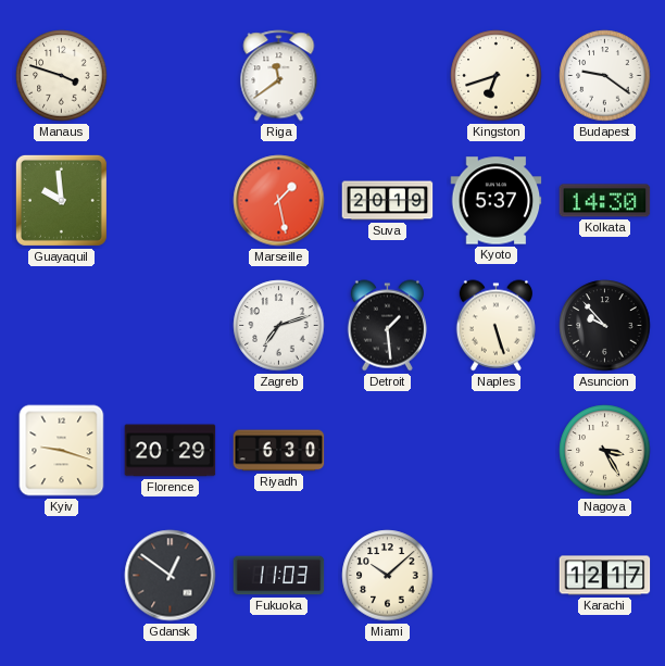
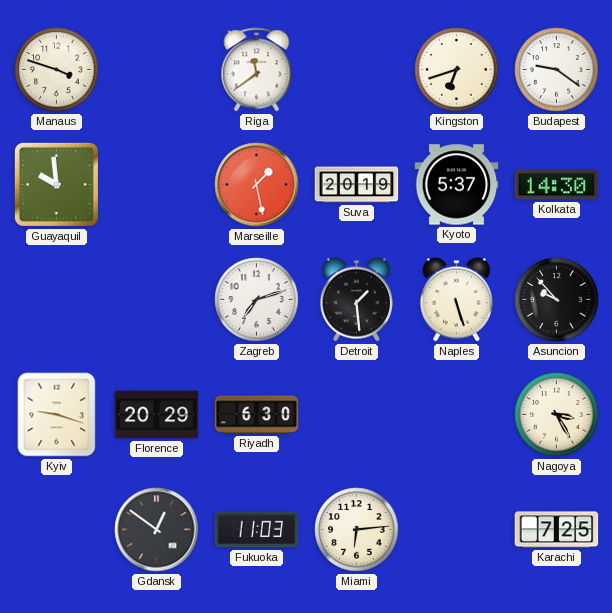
Miami: 10:08 -> 6:14 (357, 530)
Karachi: 12:17 -> 7:25 (557, 530)
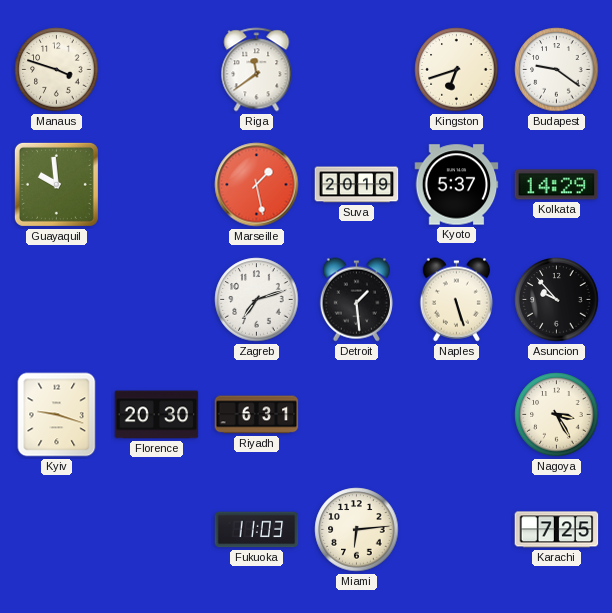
Kolkata: 14:30 -> 14:29 (557, 185)
Florence: 20:29 -> 20:30 (157, 415)
Riyadh: 6:30 -> 6:31 (257, 415)
Gdansk: 12:51 -> none (157, 530)
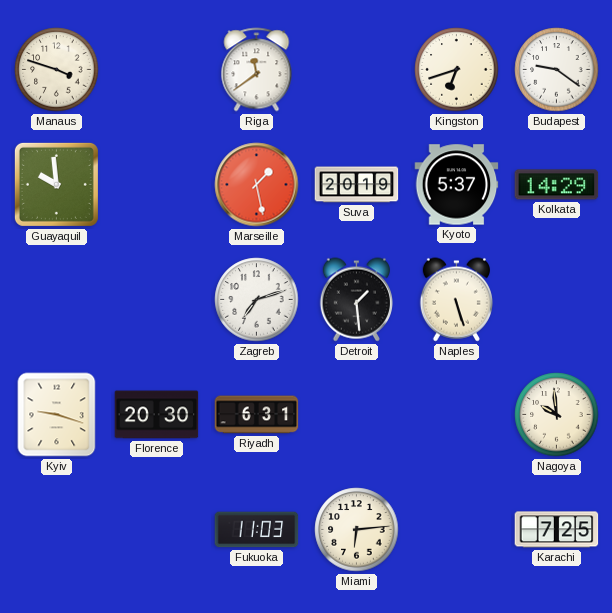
Asuncion: 9:53 -> none (557, 300)
Nagoya: 3:25 -> 9:59 (557, 415)
